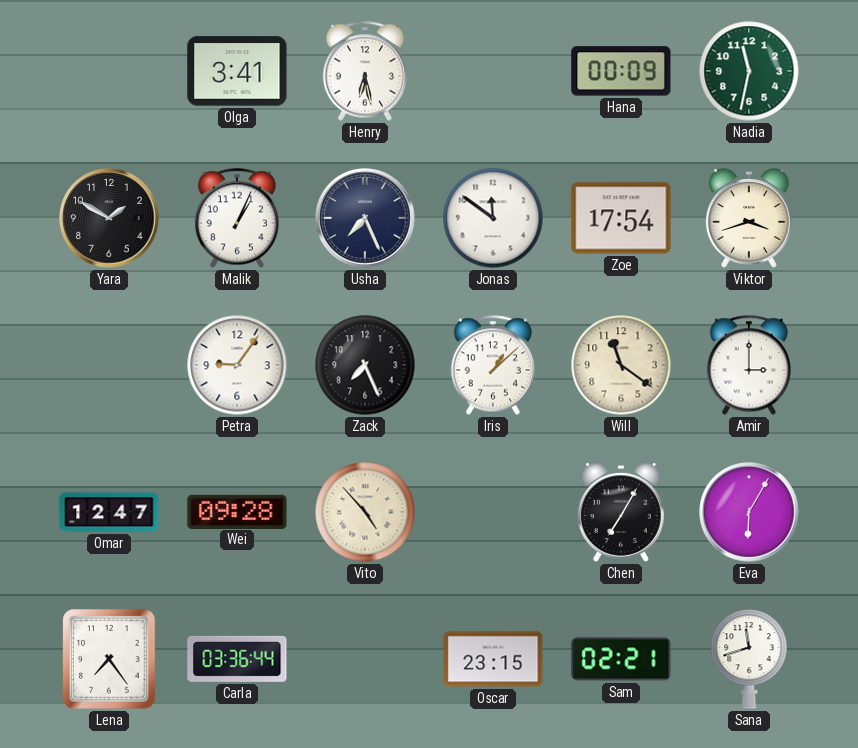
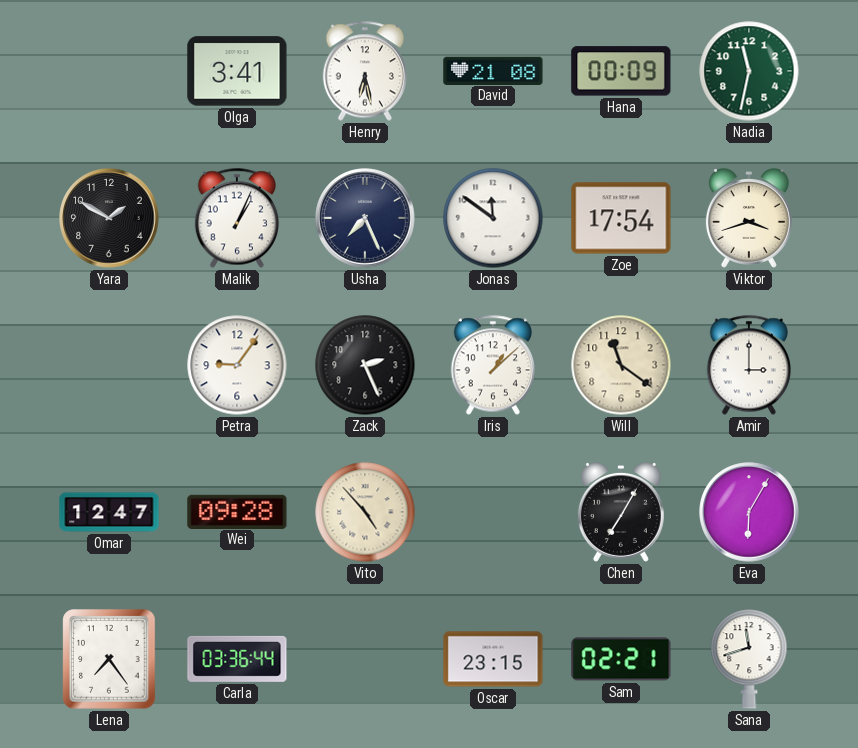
David: none -> 21:08 (493, 70)
Zack: 7:26 -> 2:26 (365, 365)
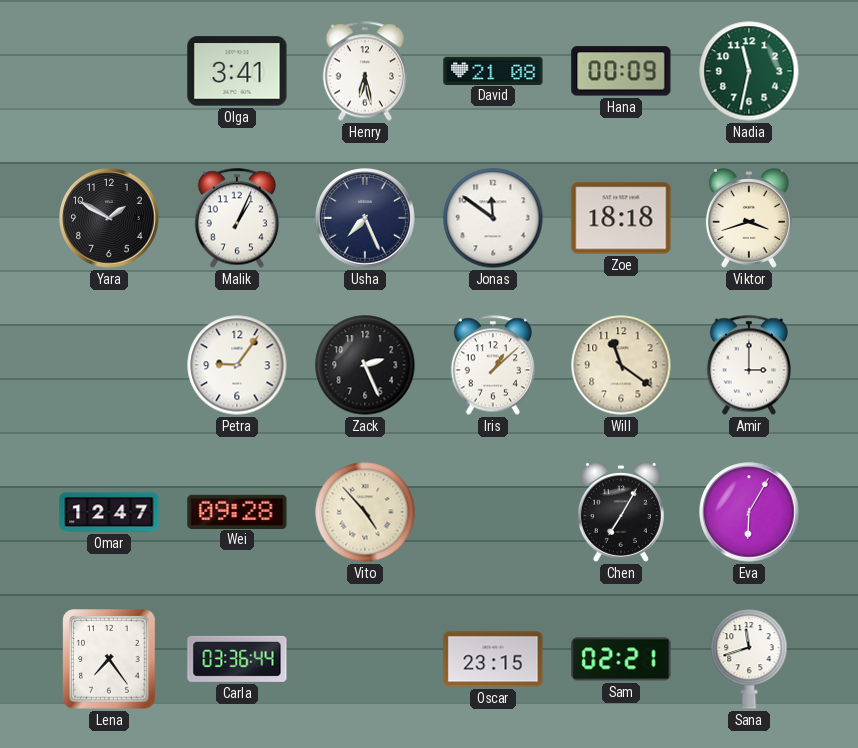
Zoe: 17:54 -> 18:18 (621, 218)
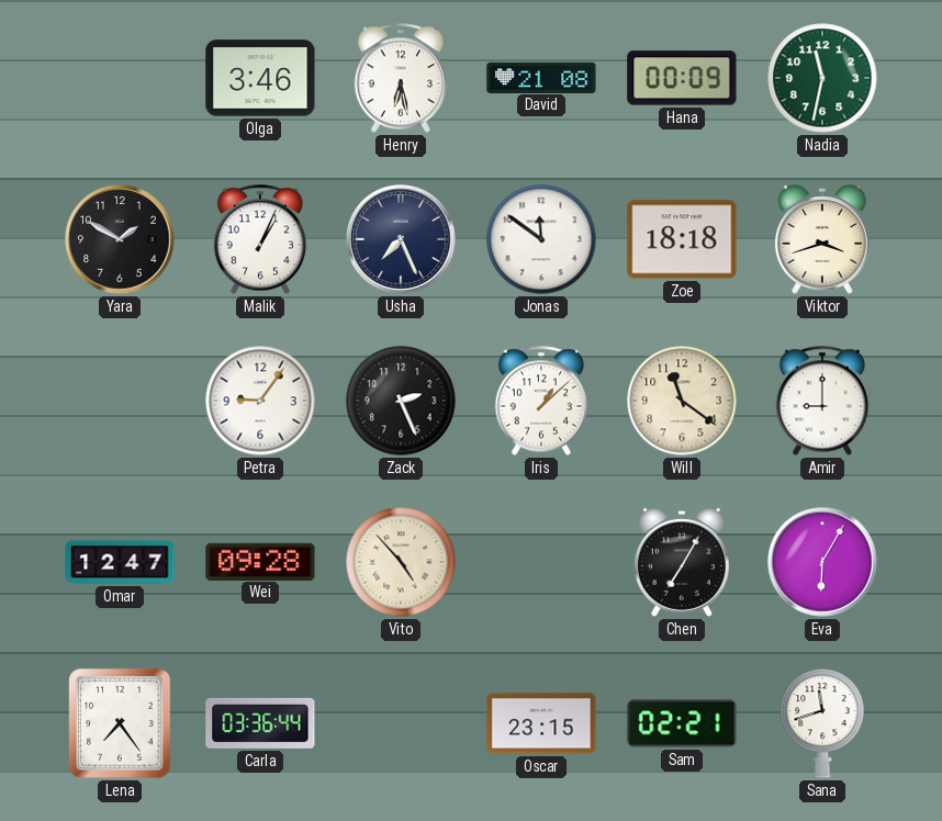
Olga: 3:41 -> 3:46 (260, 78)
Amir: 3:00 -> 9:00 (821, 401)
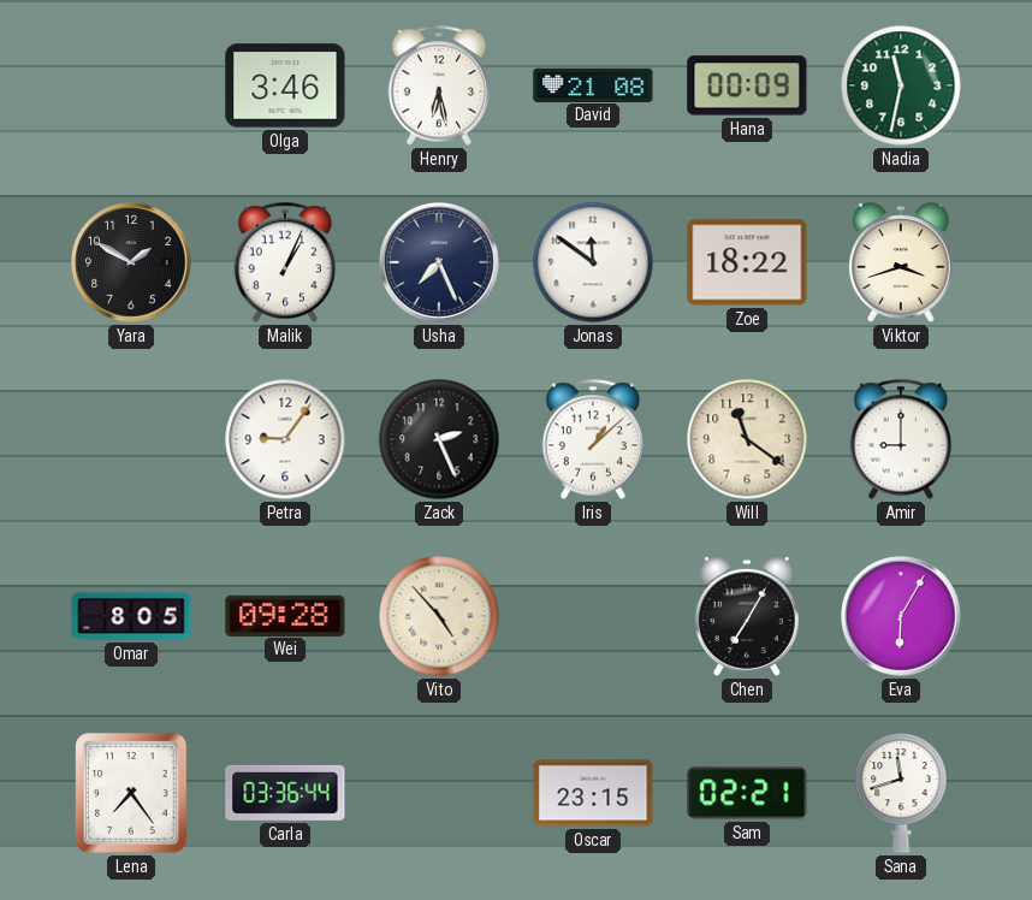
Zoe: 18:18 -> 18:22 (747, 262)
Omar: 12:47 -> 8:05 (131, 616)
